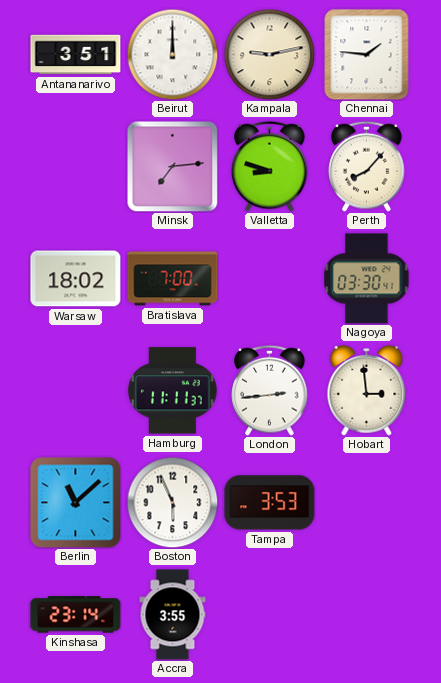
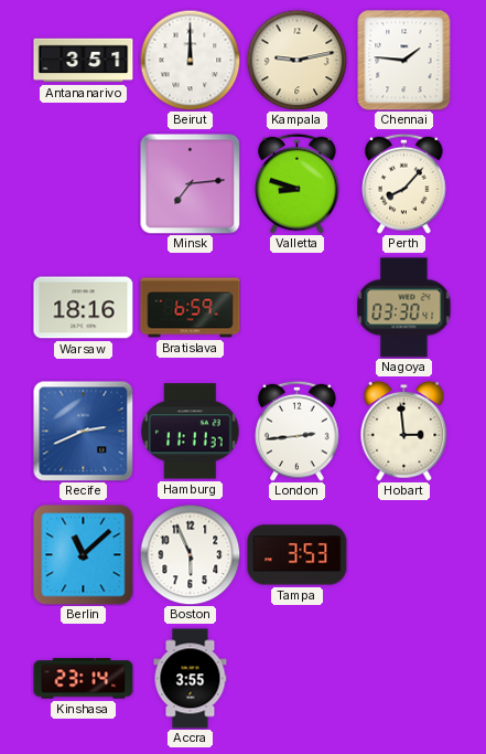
Warsaw: 18:02 -> 18:16 (84, 308)
Bratislava: 7:00 -> 6:59 (191, 308)
Recife: none -> 2:41 (83, 431)
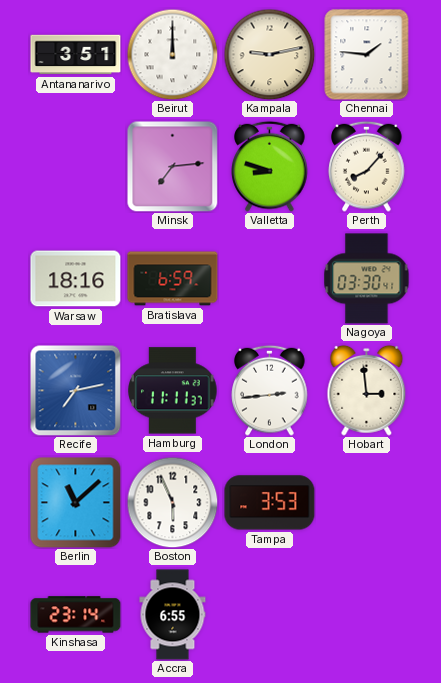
Recife: 2:41 -> 7:13 (75, 390)
Accra: 3:55 -> 6:55 (173, 615)
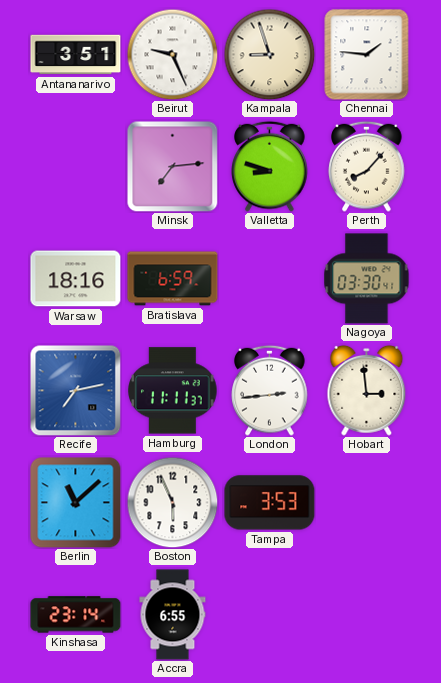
Beirut: 12:00 -> 9:26 (172, 54)
Kampala: 9:13 -> 8:57 (269, 54)
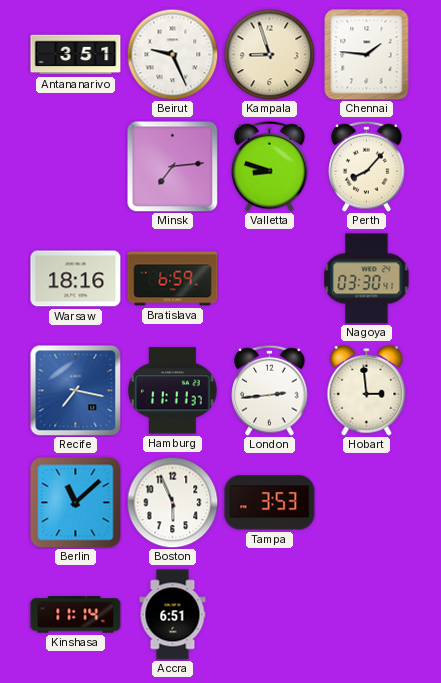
Recife: 7:13 -> 7:17 (75, 390)
Kinshasa: 23:14 -> 11:14 (76, 615)
Accra: 6:55 -> 6:51 (173, 615)
